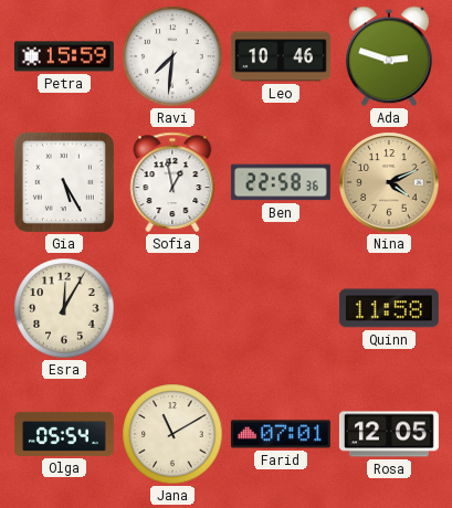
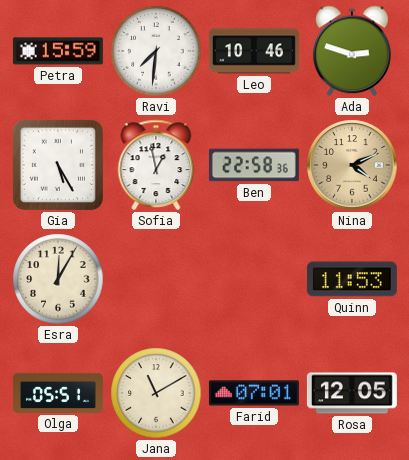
Quinn: 11:58 -> 11:53 (352, 279)
Olga: 05:54 -> 05:51 (58, 393)
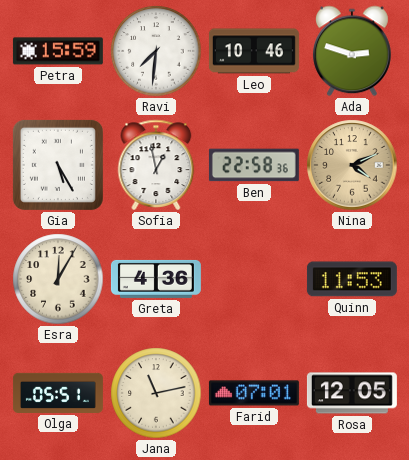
Greta: none -> 4:36 (156, 279)
Jana: 11:10 -> 11:13 (156, 393)
